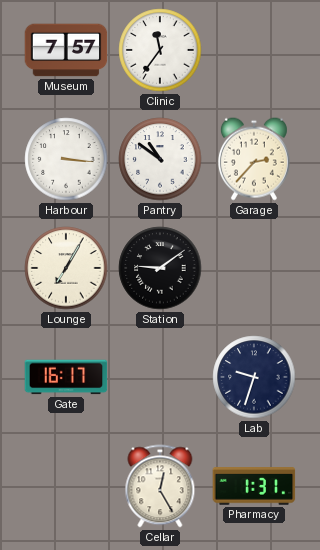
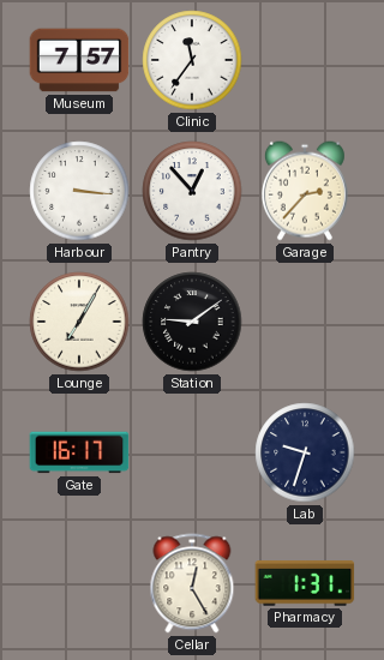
Pantry: 10:51 -> 12:53 (192, 191)
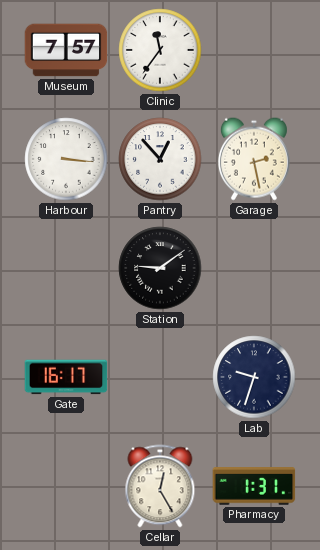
Garage: 2:37 -> 2:28 (254, 159)
Lounge: 7:05 -> none (79, 322)
